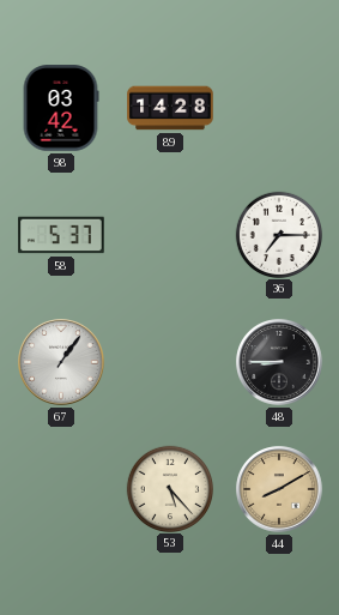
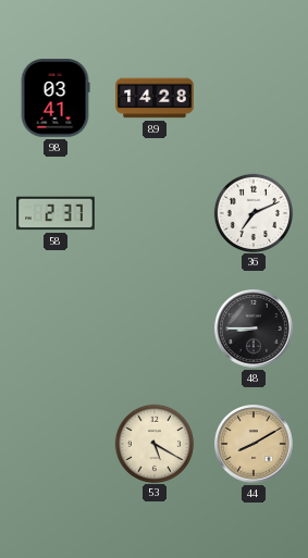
98: 03:42 -> 03:41 (56, 98)
58: 5:37 -> 2:37 (56, 213)
36: 7:15 -> 7:11 (252, 212)
67: 1:06 -> none (61, 362)
53: 5:23 -> 5:20 (153, 443)
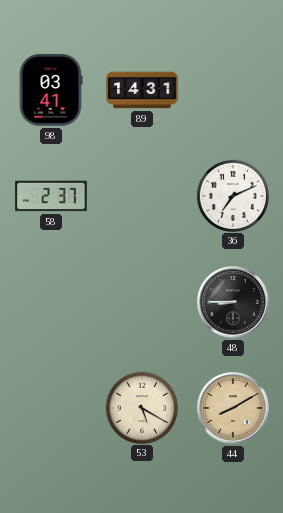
89: 14:28 -> 14:31 (142, 90)
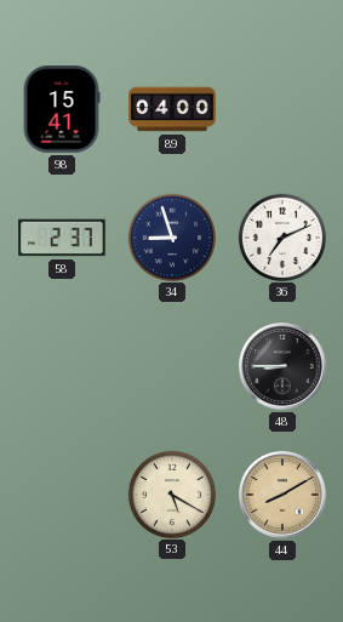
98: 03:41 -> 15:41 (62, 109)
89: 14:31 -> 04:00 (172, 109)
34: none -> 8:57 (171, 236)
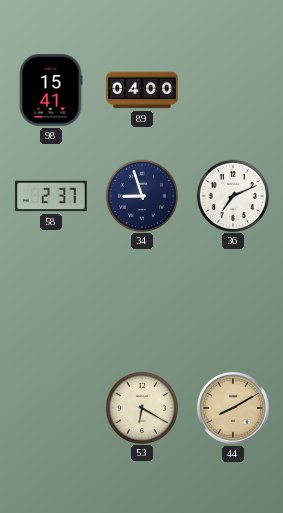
48: 8:45 -> none (282, 366)
53: 5:20 -> 6:20 (141, 407)
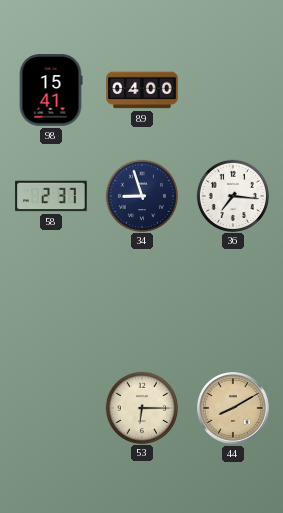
36: 7:11 -> 7:16 (232, 195)
53: 6:20 -> 6:15 (141, 407)
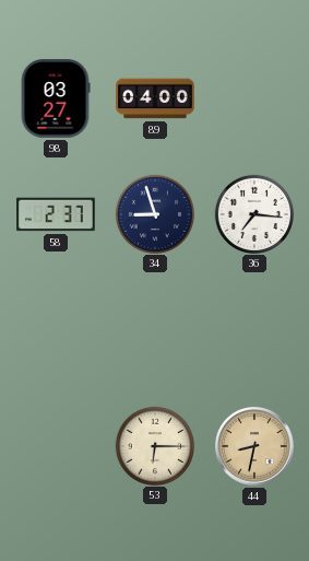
98: 15:41 -> 03:27 (56, 98)
44: 8:10 -> 8:32 (254, 446)
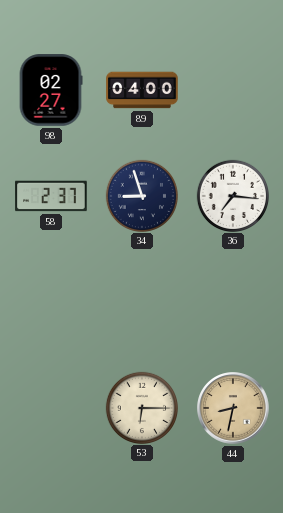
98: 03:27 -> 02:27 (51, 90)
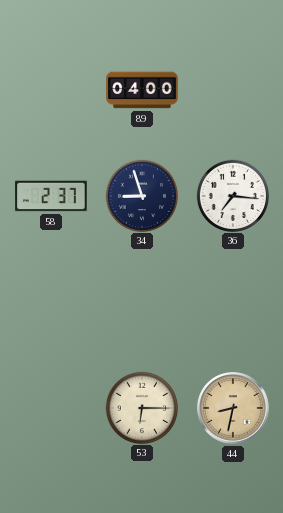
98: 02:27 -> none (51, 90)
